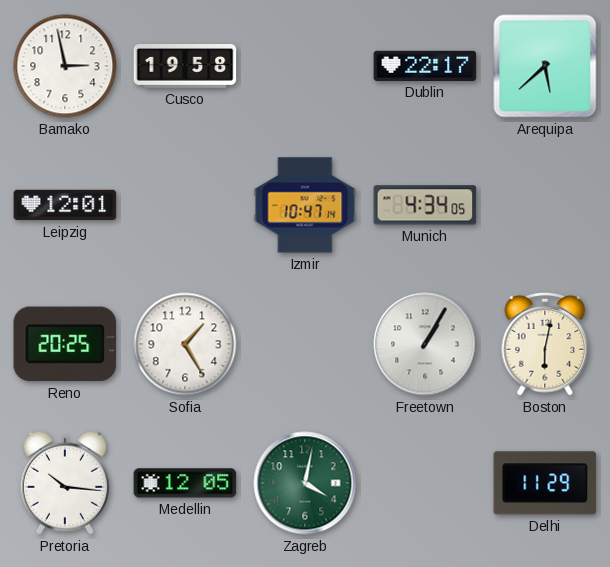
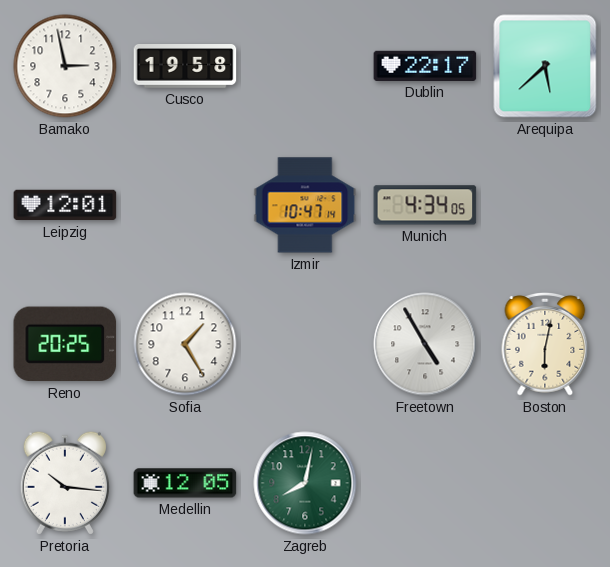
Freetown: 1:05 -> 4:55 (425, 344)
Zagreb: 4:02 -> 8:02 (305, 483)
Delhi: 11:29 -> none (545, 483)
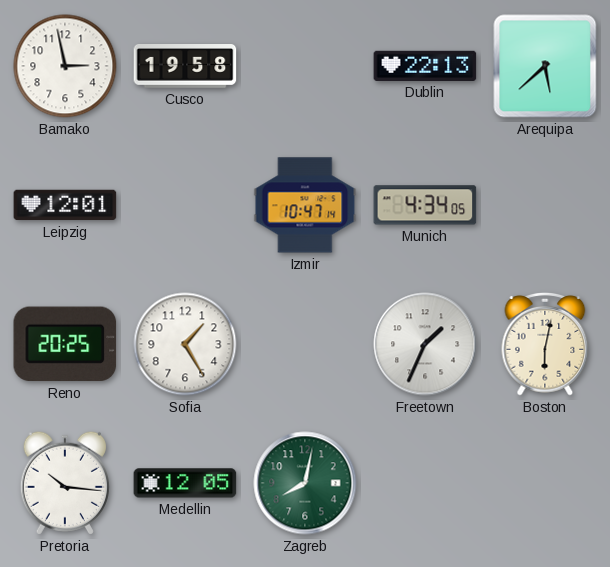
Dublin: 22:17 -> 22:13 (425, 66)
Freetown: 4:55 -> 1:34 (425, 344)
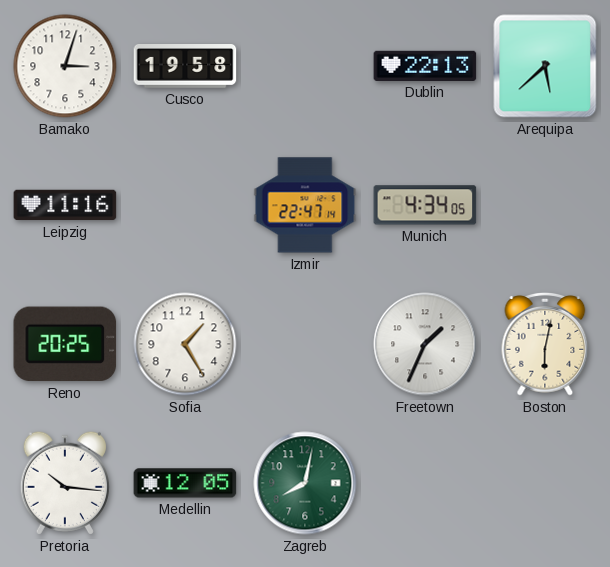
Bamako: 2:58 -> 3:03 (65, 66)
Leipzig: 12:01 -> 11:16 (65, 205)
Izmir: 10:47 -> 22:47 (305, 205)
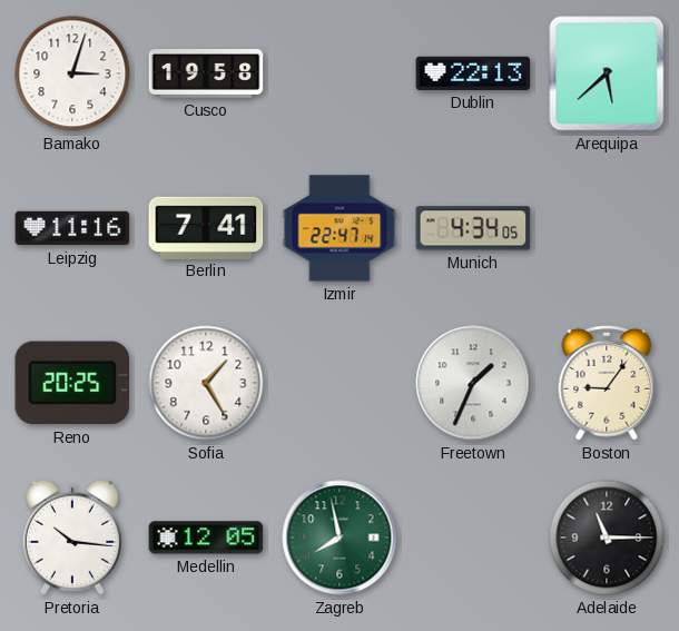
Berlin: none -> 7:41 (206, 227)
Boston: 6:02 -> 9:06 (607, 384)
Zagreb: 8:02 -> 7:58 (339, 538)
Adelaide: none -> 11:15 (607, 538)
